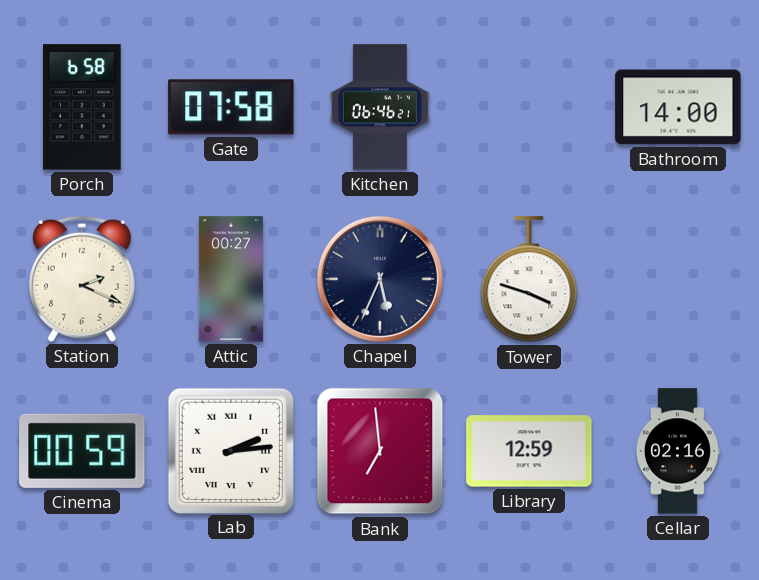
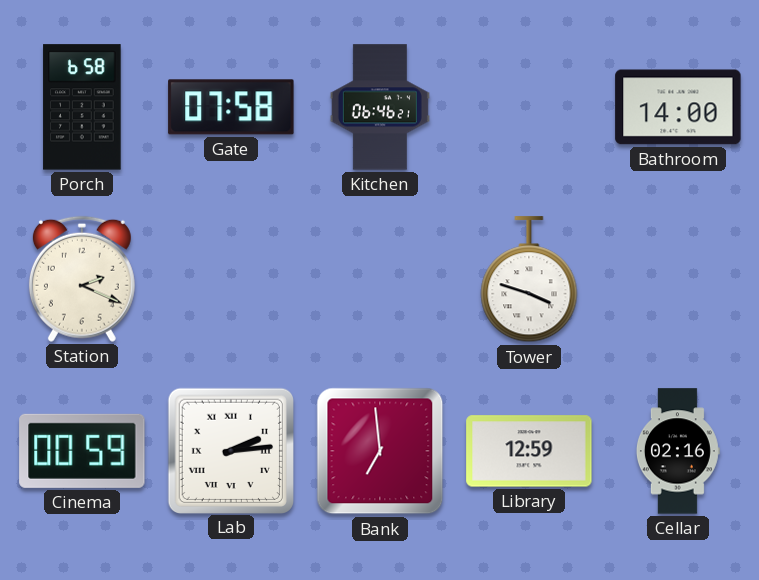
Attic: 00:27 -> none (231, 279)
Chapel: 5:34 -> none (380, 279)
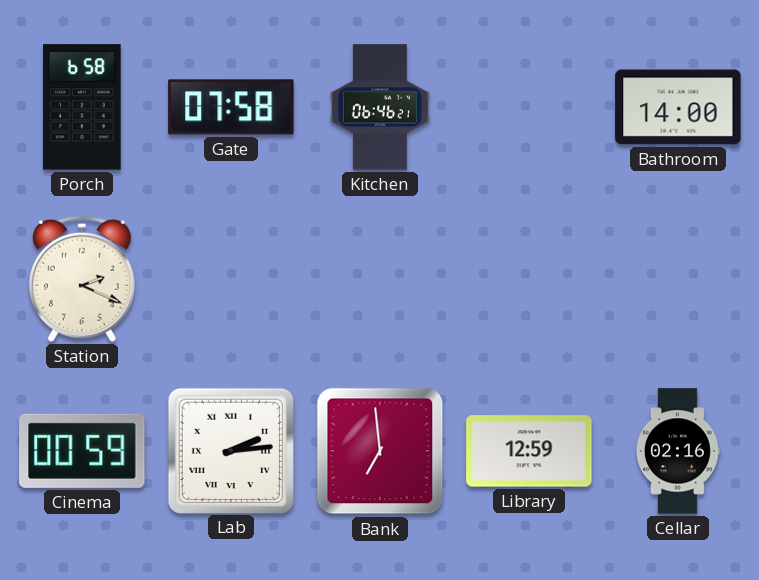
Tower: 3:48 -> none (529, 280)
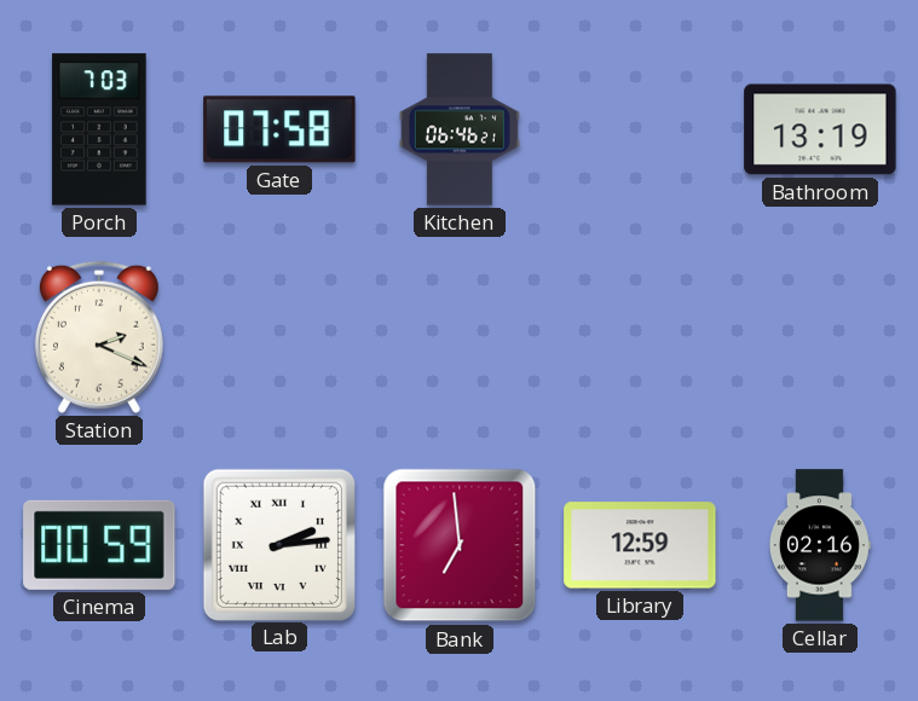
Porch: 6:58 -> 7:03 (99, 129)
Bathroom: 14:00 -> 13:19 (820, 129)
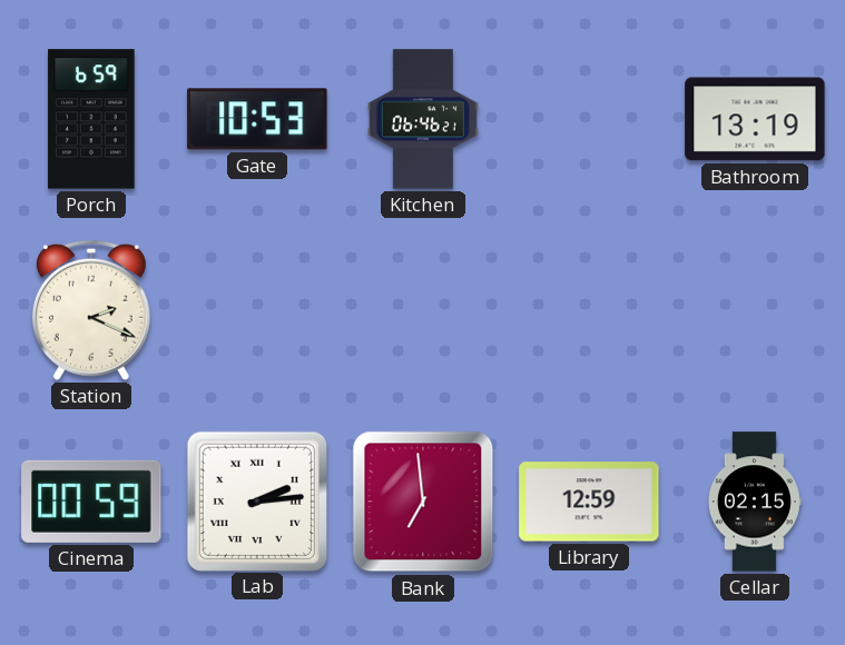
Porch: 7:03 -> 6:59 (91, 119)
Gate: 07:58 -> 10:53 (257, 119)
Cellar: 02:16 -> 02:15 (755, 502)
